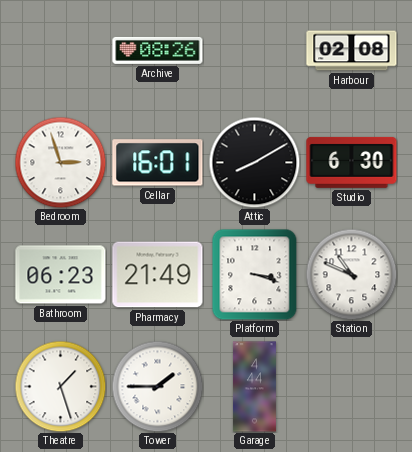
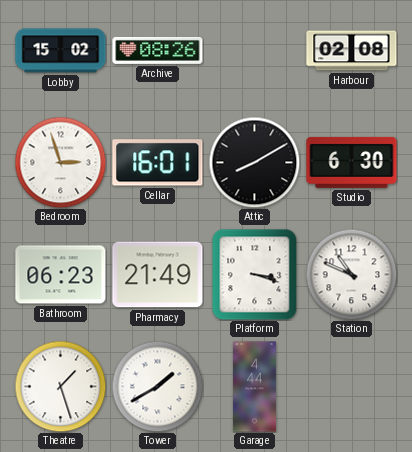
Lobby: none -> 15:02 (61, 51)
Tower: 1:45 -> 1:40 (157, 386)
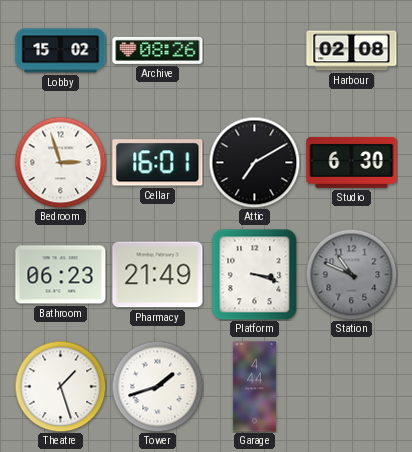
Attic: 8:10 -> 7:10 (254, 162)
Station dial: white -> grey (351, 274)
Tower: 1:40 -> 1:42 (157, 386)
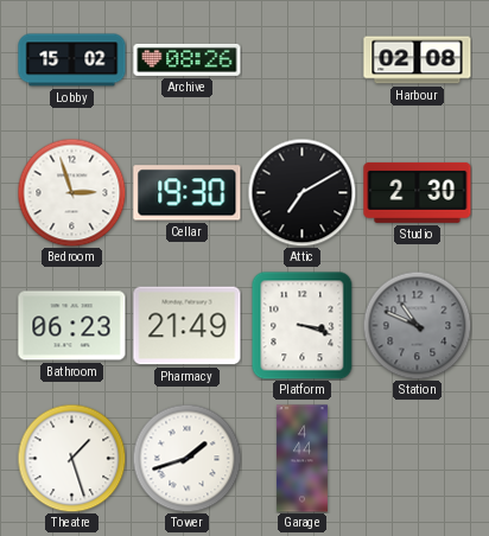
Cellar: 16:01 -> 19:30 (188, 193)
Studio: 6:30 -> 2:30 (418, 192)
